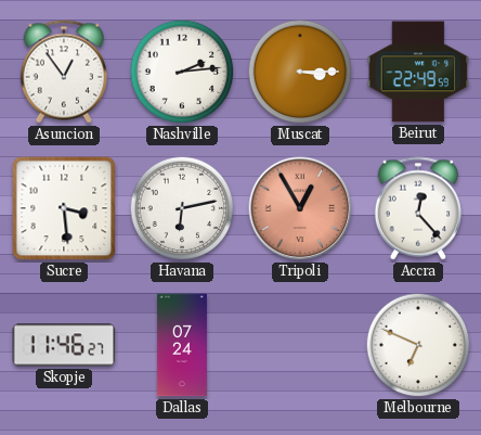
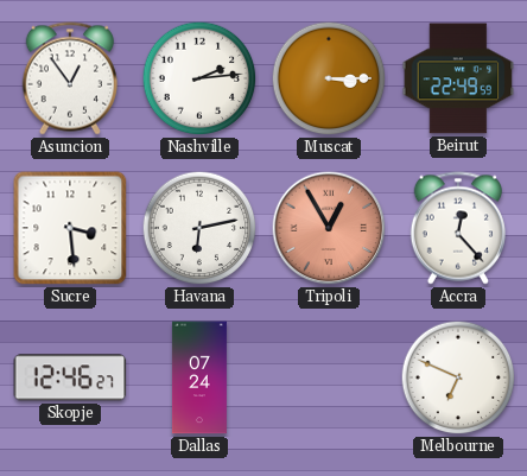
Skopje: 11:46 -> 12:46 (70, 377)
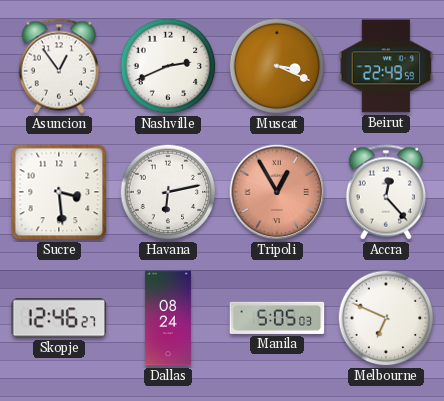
Nashville: 2:14 -> 2:41 (168, 66)
Muscat: 3:15 -> 3:19 (277, 66)
Dallas: 07:24 -> 08:24 (168, 318)
Manila: none -> 5:05 (277, 318)
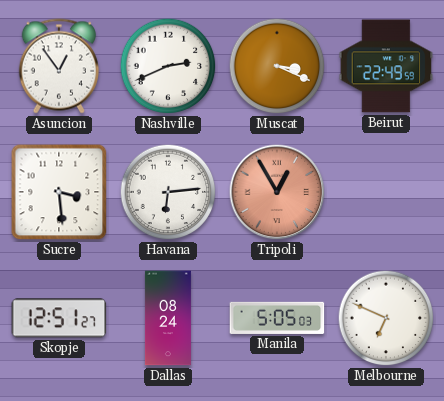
Havana: 6:13 -> 6:14 (168, 192)
Accra: 12:23 -> none (386, 192)
Skopje: 12:46 -> 12:51 (59, 318)
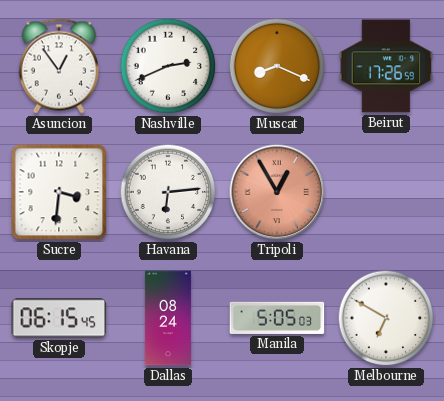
Muscat: 3:19 -> 8:19 (277, 66)
Beirut: 22:49 -> 17:26 (386, 66)
Sucre: 3:29 -> 3:31 (59, 192)
Skopje: 12:51 -> 06:15 (59, 318)
Melbourne: 6:49 -> 6:50 (386, 318)
